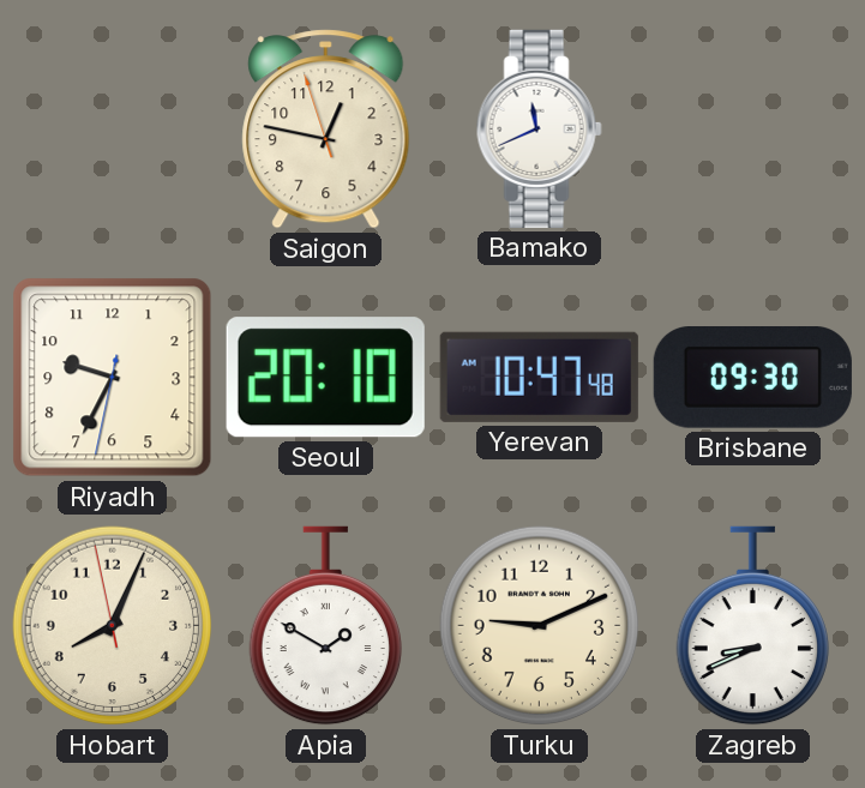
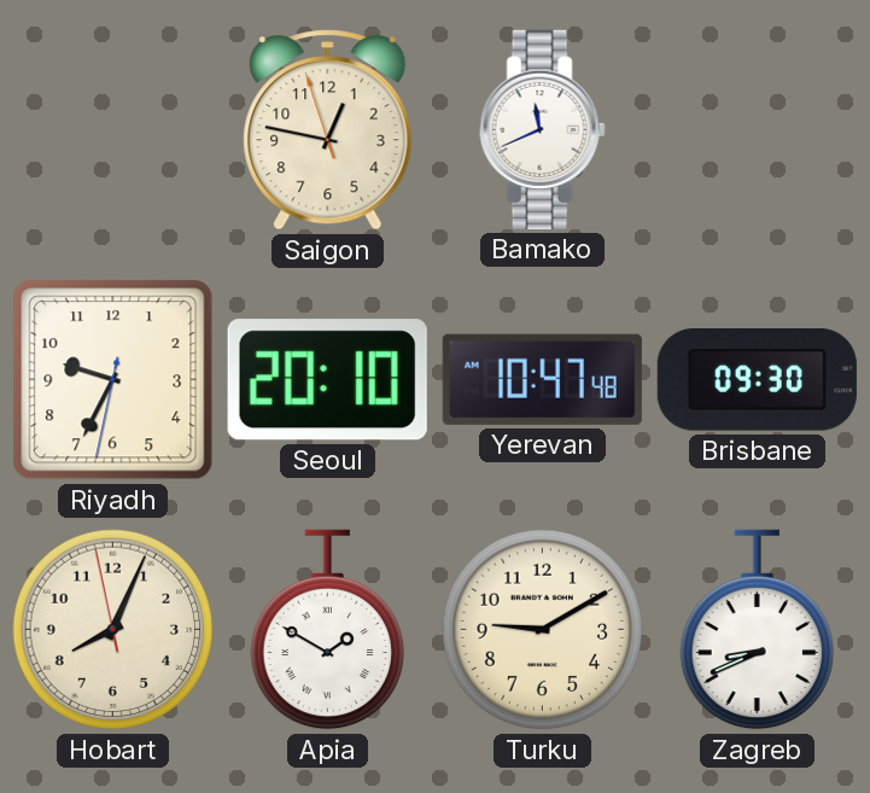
Turku: 9:11 -> 9:10 (543, 630)
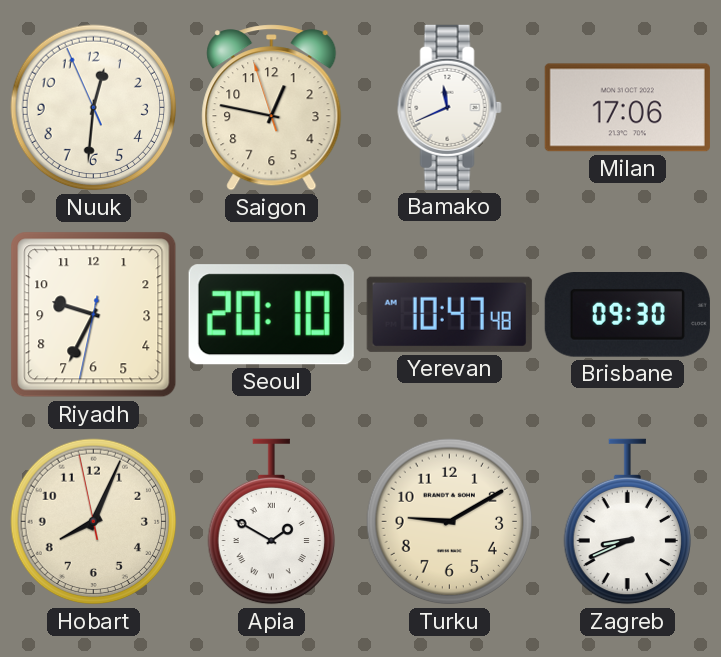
Nuuk: none -> 12:30 (94, 108)
Milan: none -> 17:06 (627, 108)
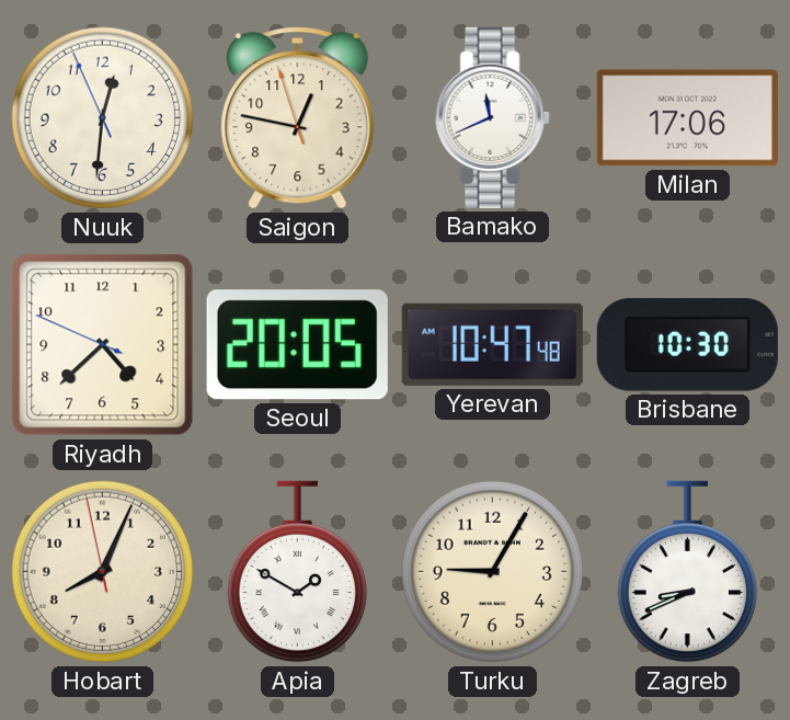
Riyadh: 9:34 -> 4:37 (103, 345)
Seoul: 20:10 -> 20:05 (297, 345)
Brisbane: 09:30 -> 10:30 (687, 345)
Turku: 9:10 -> 9:05 (493, 572)
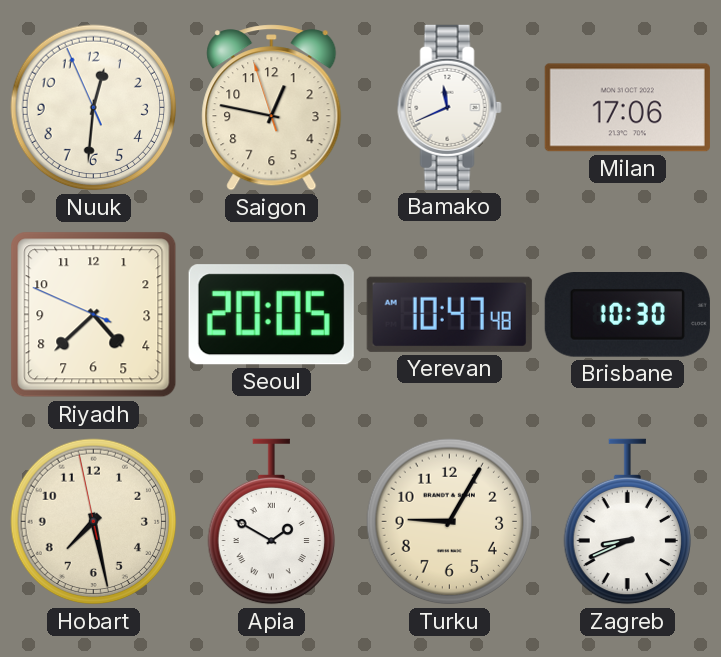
Hobart: 8:03 -> 7:27 (94, 522)
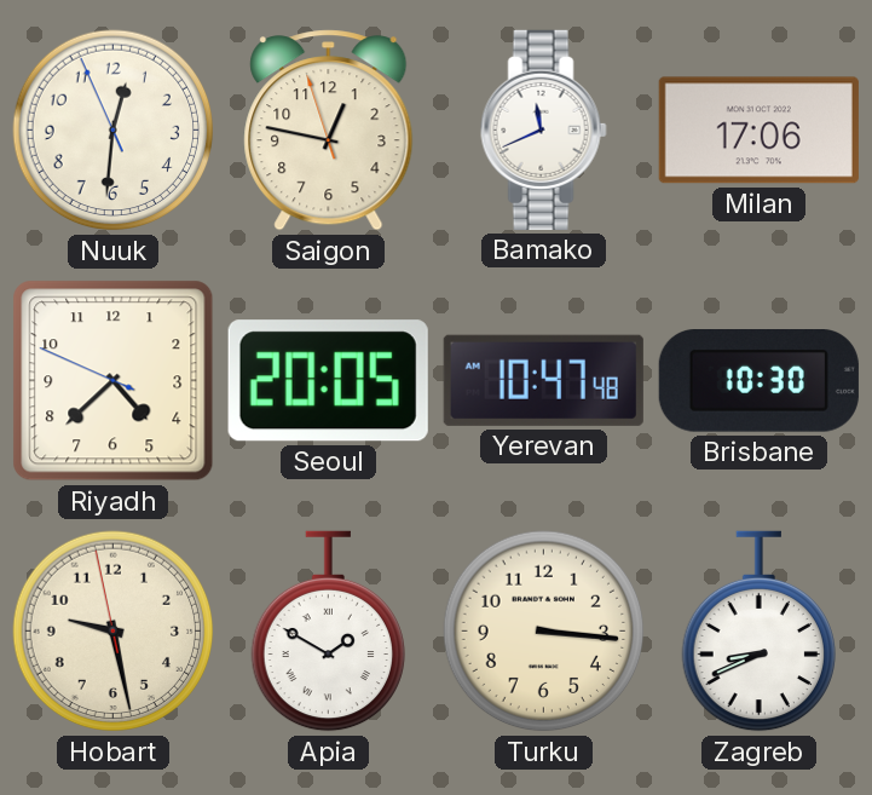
Hobart: 7:27 -> 9:27 (114, 632)
Turku: 9:05 -> 3:16 (544, 632)
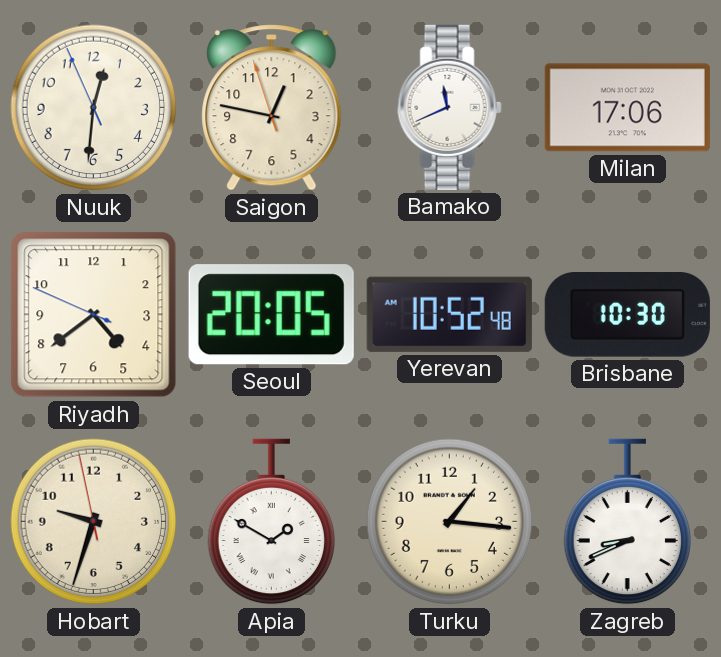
Riyadh: 4:37 -> 4:38 (94, 315)
Yerevan: 10:47 -> 10:52 (449, 314)
Hobart: 9:27 -> 9:32 (94, 522)
Turku: 3:16 -> 1:16 (450, 522)
